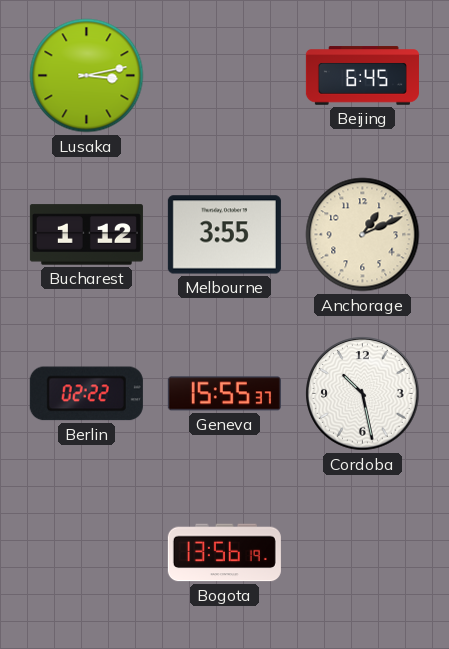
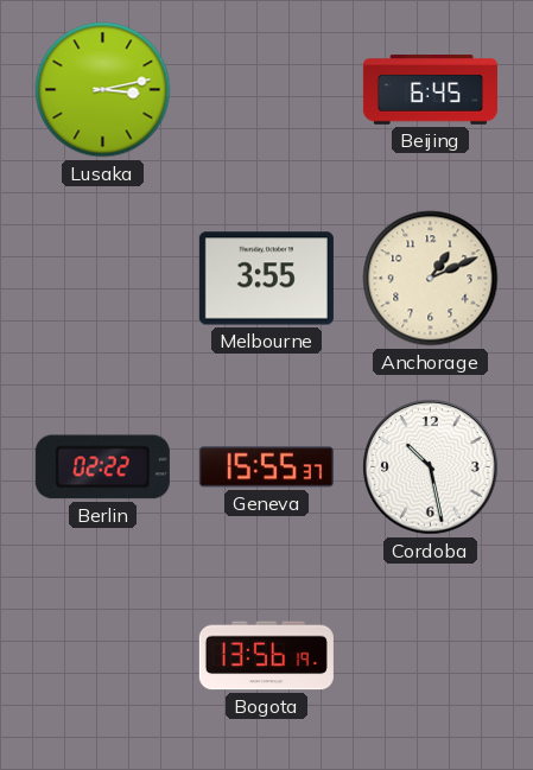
Bucharest: 1:12 -> none (86, 235)
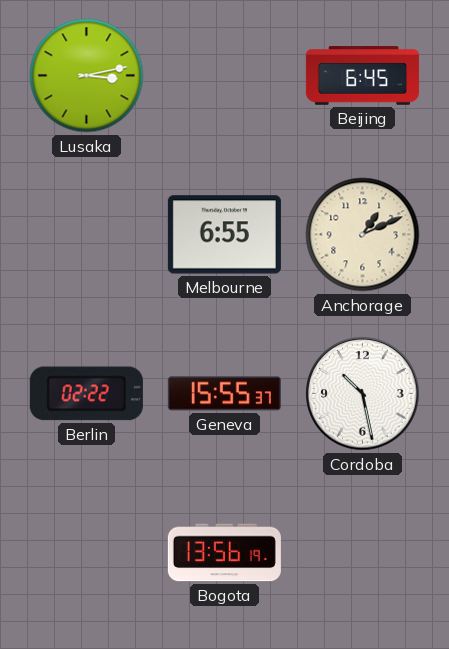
Melbourne: 3:55 -> 6:55 (224, 235)
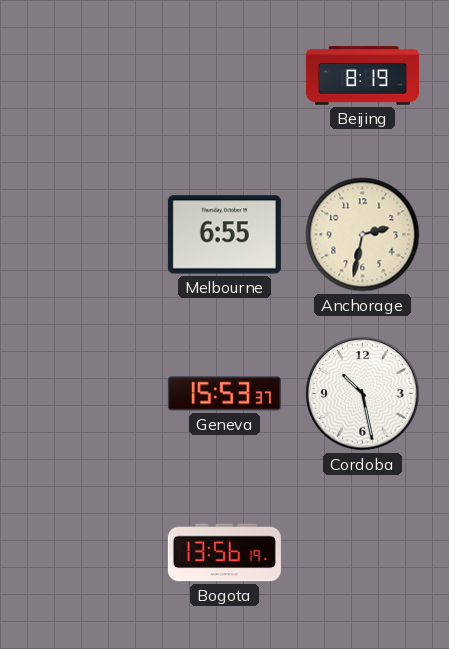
Lusaka: 3:13 -> none (87, 76)
Beijing: 6:45 -> 8:19 (362, 76)
Anchorage: 1:11 -> 2:32 (363, 235)
Berlin: 02:22 -> none (86, 394)
Geneva: 15:55 -> 15:53 (224, 394)
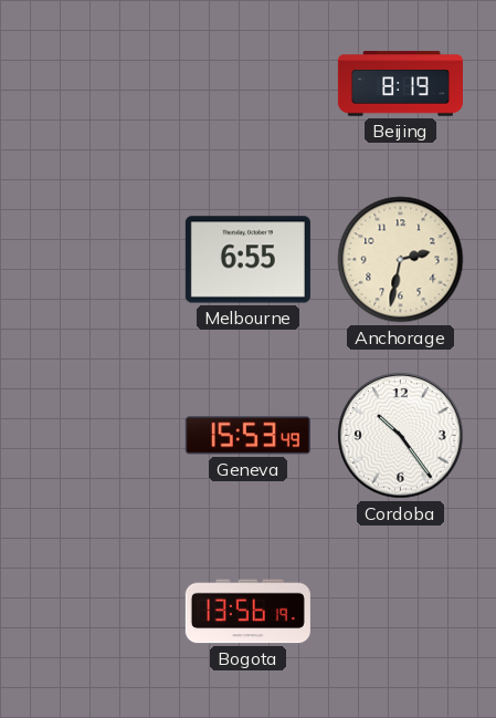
Geneva: 15:53:37 -> 15:53:49 (247, 436)
Cordoba: 10:28 -> 10:24 (401, 436)
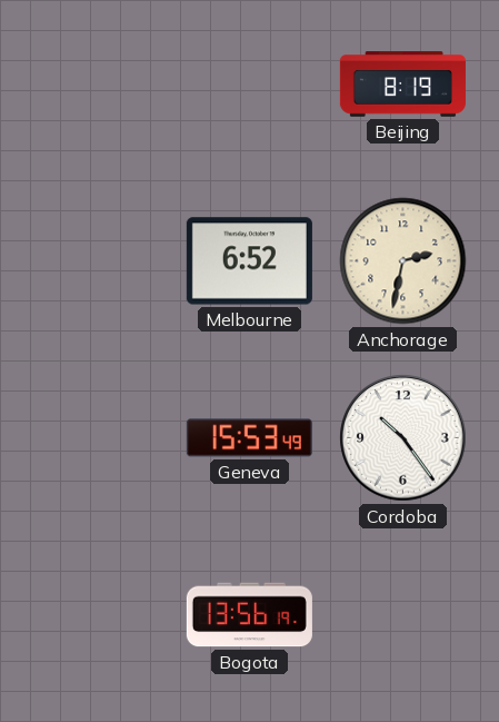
Melbourne: 6:55 -> 6:52 (249, 261)
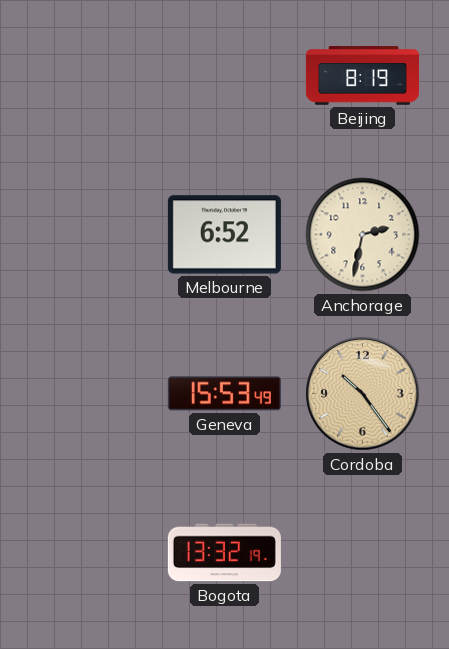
Cordoba dial: white -> champagne (363, 394)
Bogota: 13:56 -> 13:32 (224, 553)
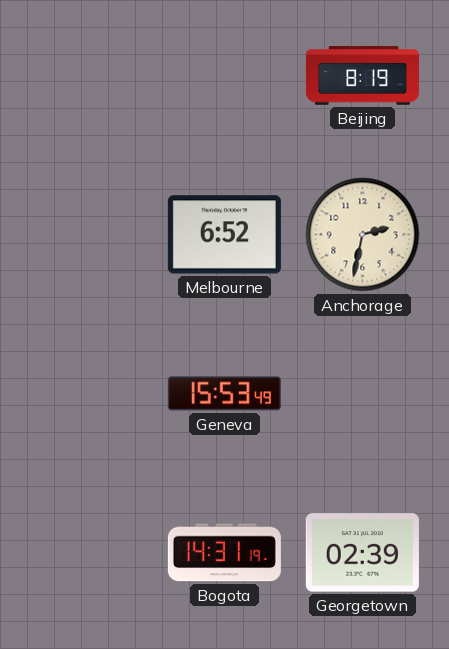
Cordoba: 10:24 -> none (363, 394)
Bogota: 13:32 -> 14:31 (224, 553)
Georgetown: none -> 02:39 (362, 553)
